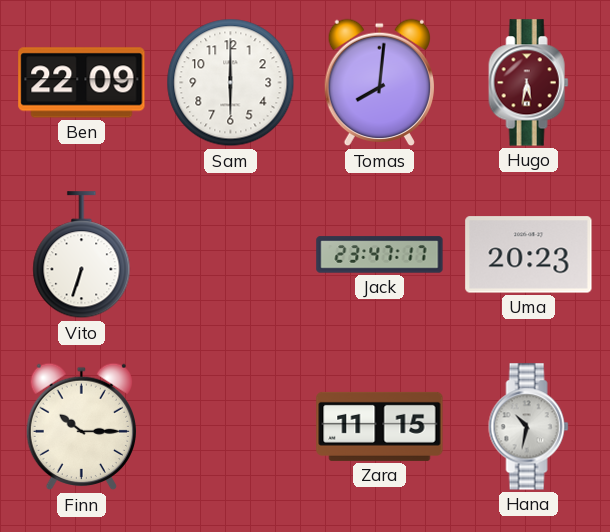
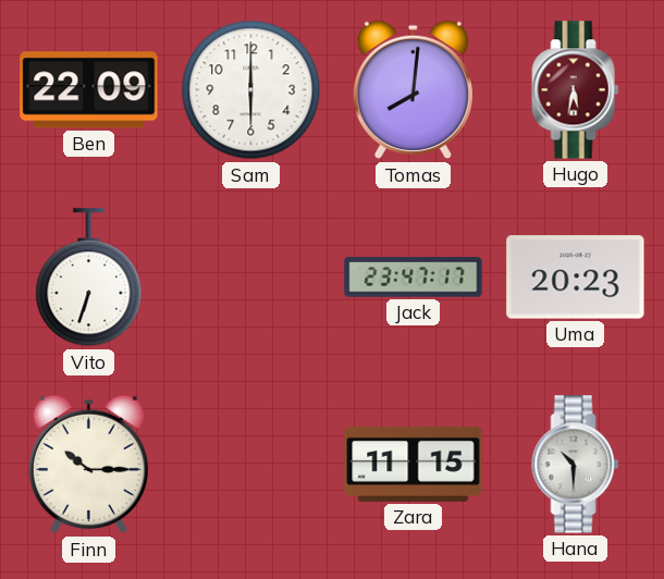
Hana: 10:32 -> 10:30 (576, 465)
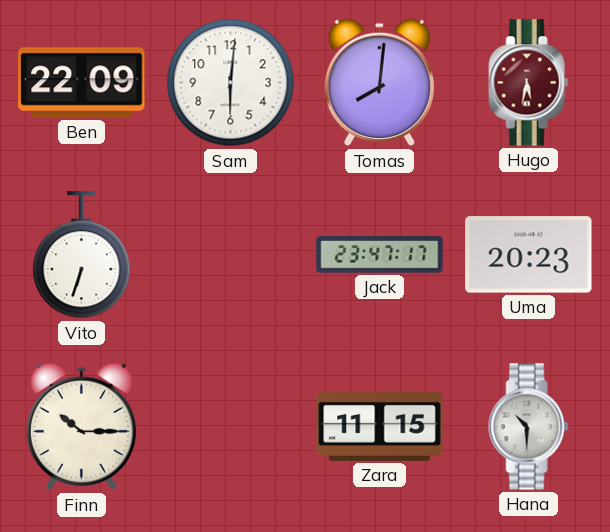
Sam: 6:00 -> 6:01 (231, 83)
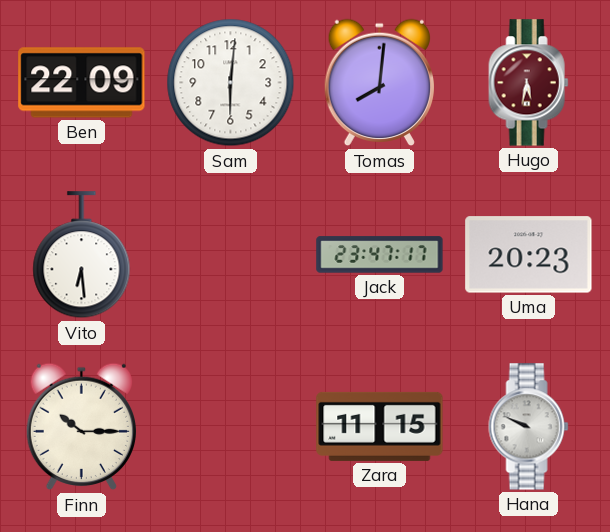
Vito: 6:33 -> 6:29 (82, 255)
Hana: 10:30 -> 9:49 (529, 427)
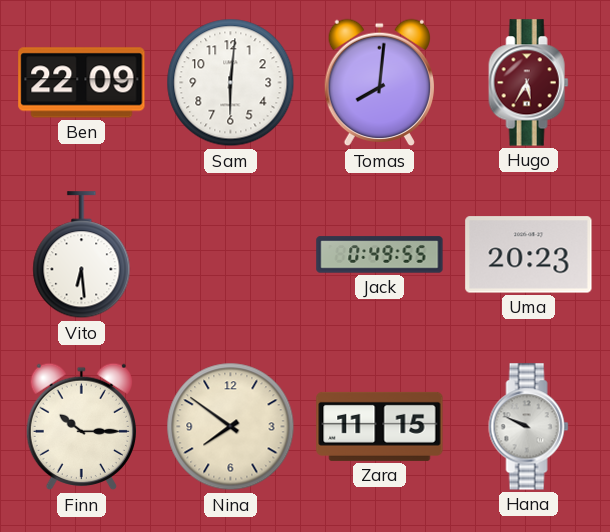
Hugo: 5:32 -> 5:35 (529, 83)
Jack: 23:47 -> 0:49 (380, 255)
Nina: none -> 7:51 (231, 427)
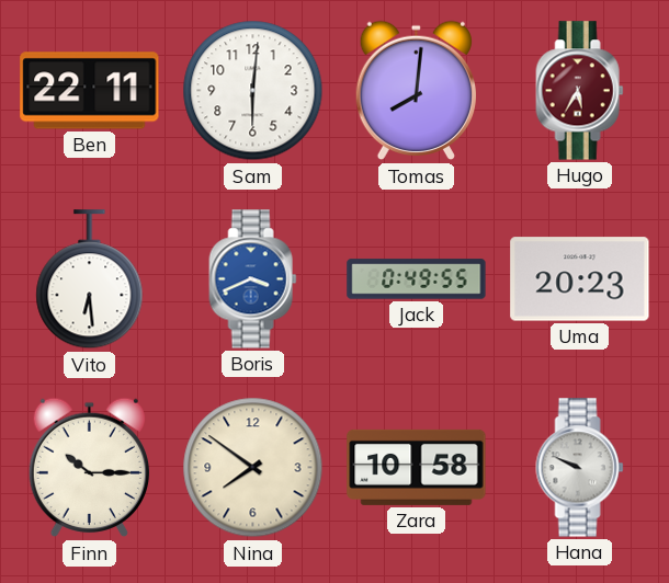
Ben: 22:09 -> 22:11 (90, 91)
Boris: none -> 3:41 (253, 279)
Zara: 11:15 -> 10:58 (417, 467)
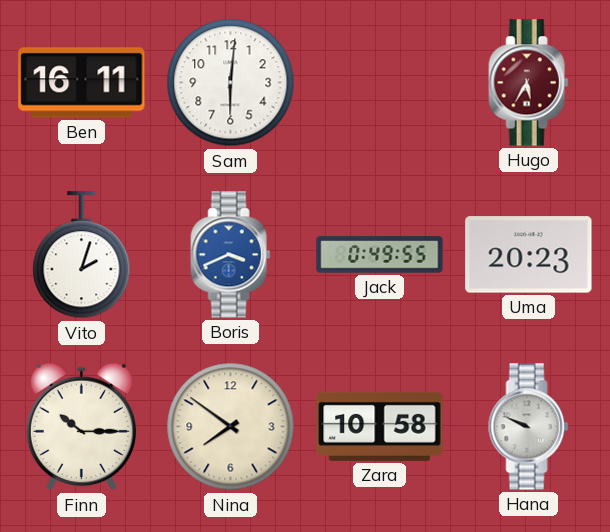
Ben: 22:11 -> 16:11 (82, 83)
Tomas: 8:01 -> none (416, 91)
Vito: 6:29 -> 2:03 (82, 255)
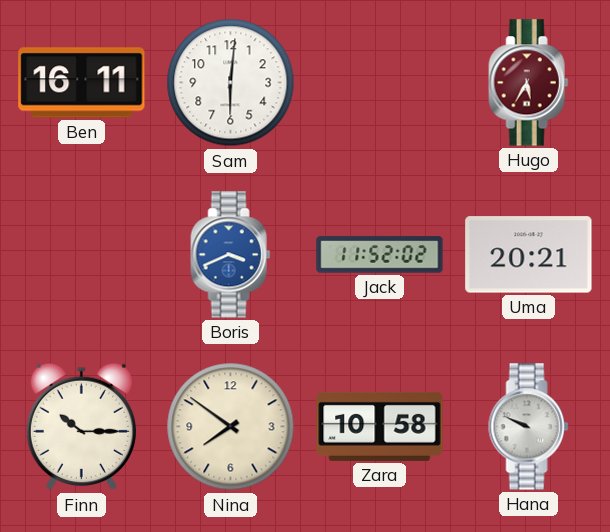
Vito: 2:03 -> none (82, 255)
Jack: 0:49 -> 11:52 (380, 255)
Uma: 20:23 -> 20:21 (529, 255)
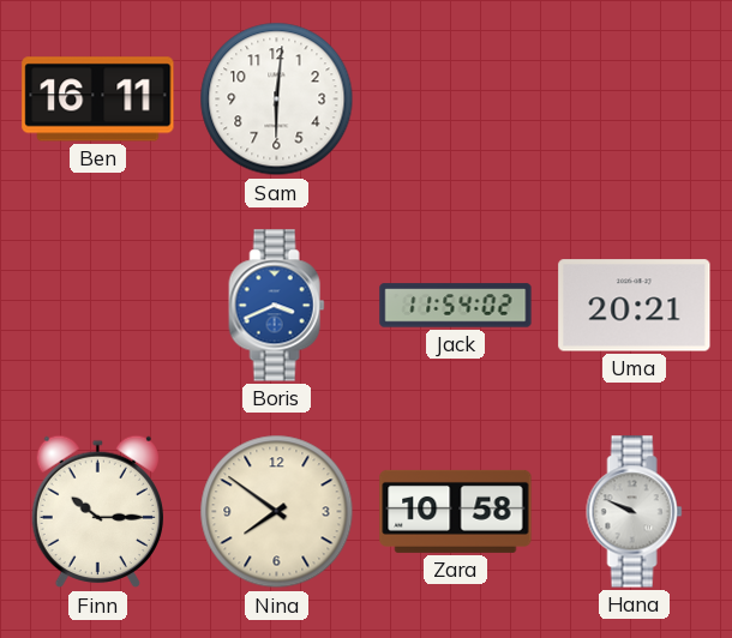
Hugo: 5:35 -> none (529, 83)
Jack: 11:52 -> 11:54 (456, 306)
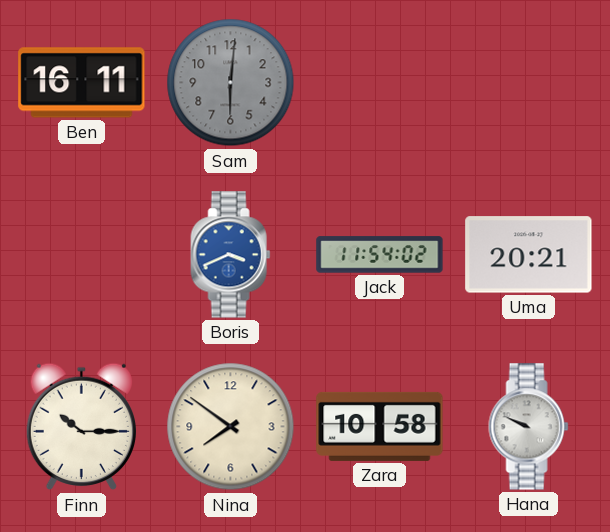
Sam dial: white -> grey (231, 83)
